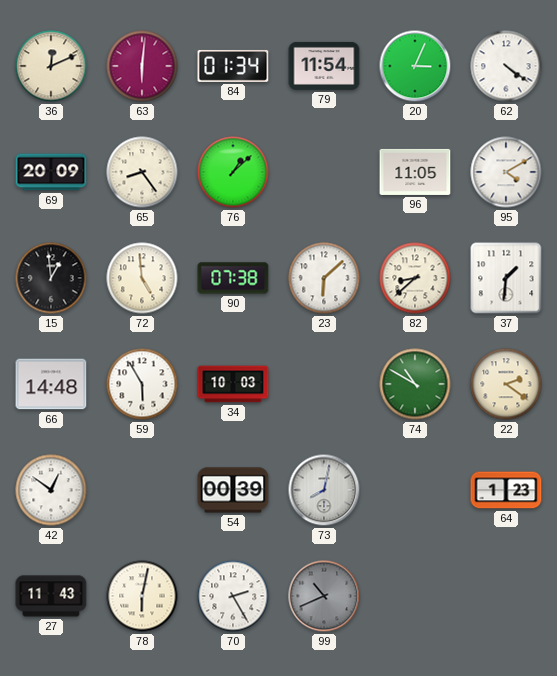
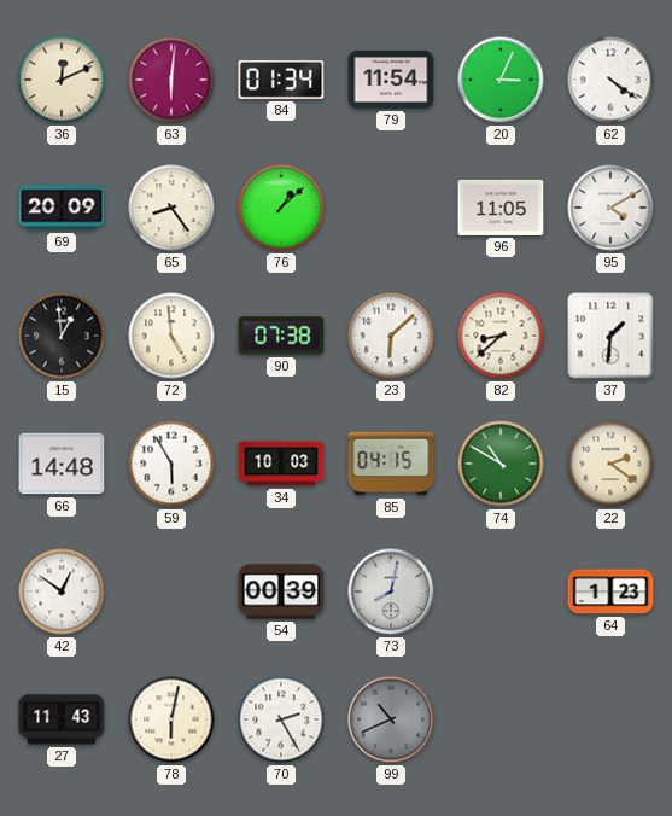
85: none -> 04:15 (391, 464)
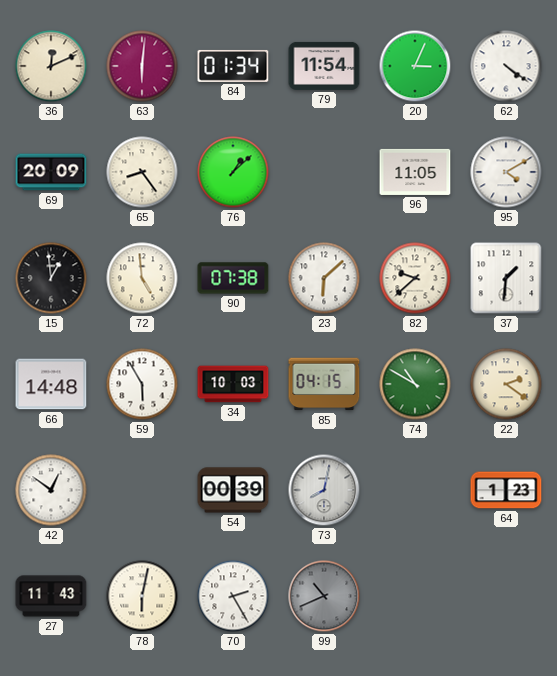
82: 8:38 -> 9:38 (415, 278)
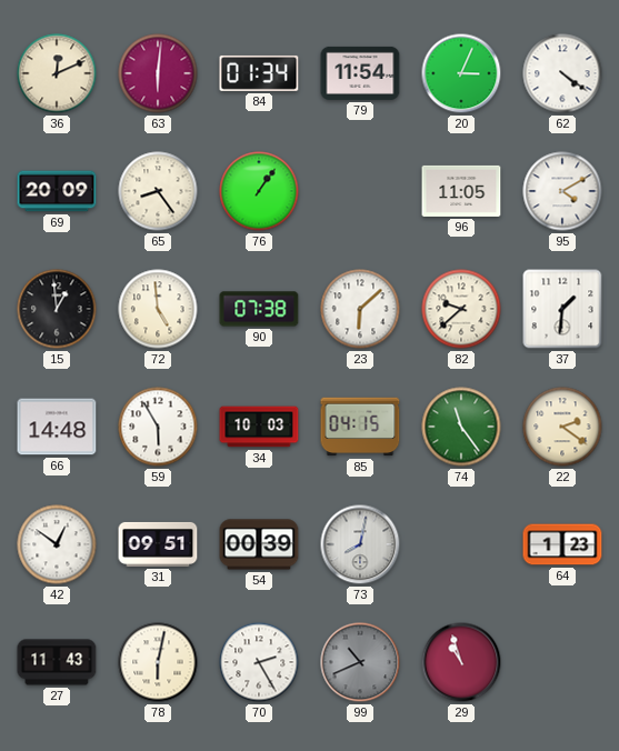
76: 1:08 -> 1:06 (259, 191)
74: 10:50 -> 11:24 (461, 427)
31: none -> 09:51 (158, 544)
29: none -> 10:57 (461, 662)
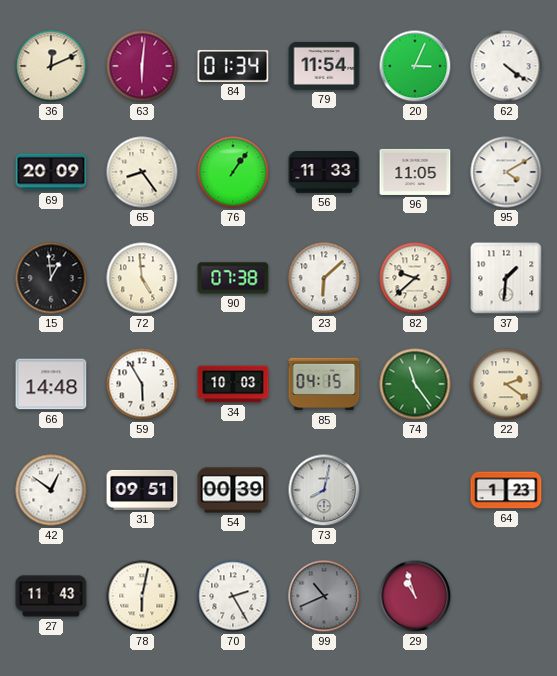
56: none -> 11:33 (324, 173)
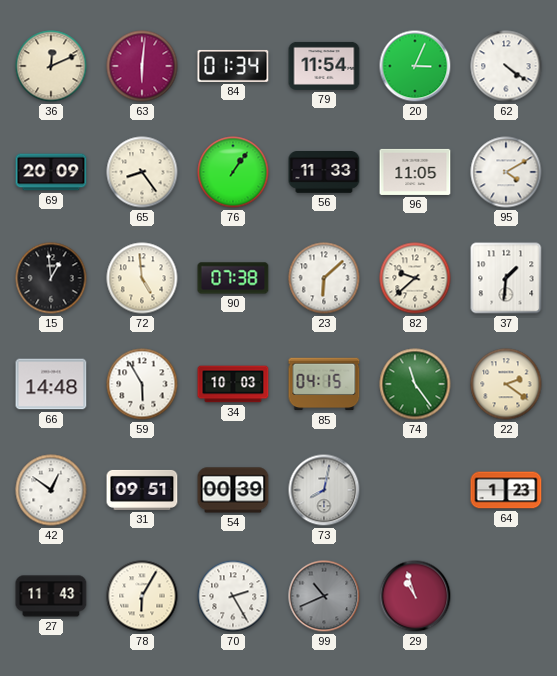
78: 6:02 -> 6:05 (142, 596)
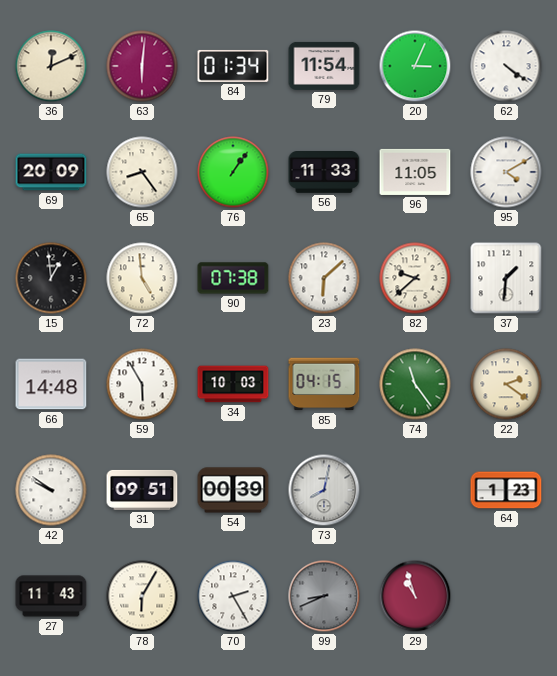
42: 12:51 -> 9:51 (51, 490)
99: 10:41 -> 8:41 (324, 596)
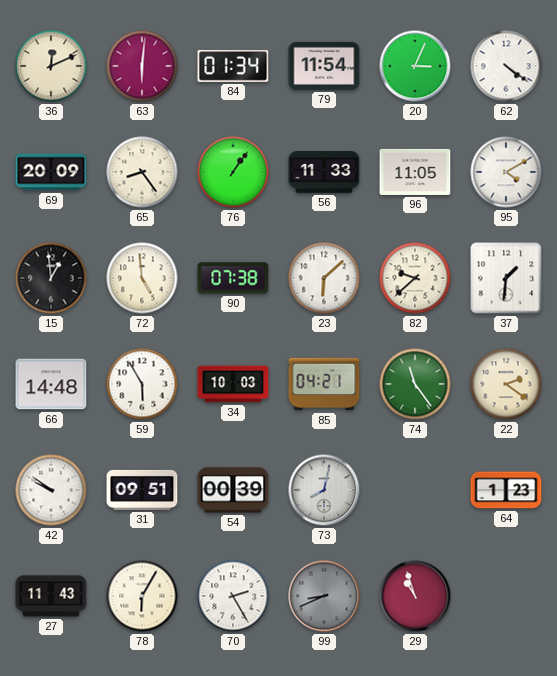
85: 04:15 -> 04:21 (324, 384)
